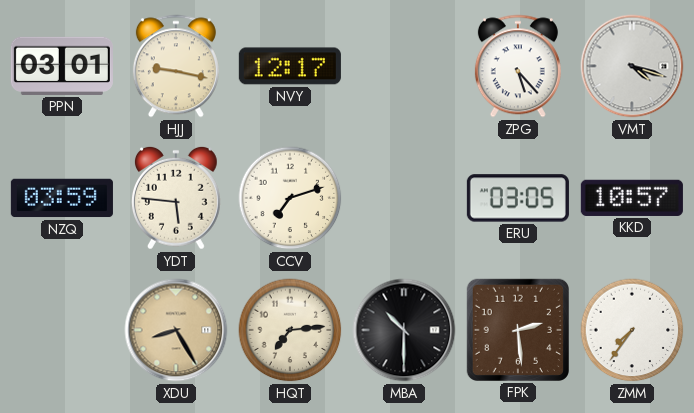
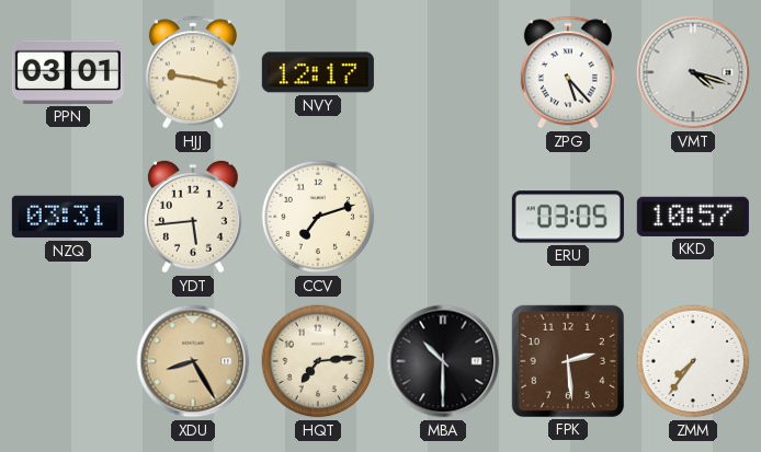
NZQ: 03:59 -> 03:31 (68, 217)
YDT: 5:46 -> 5:44 (193, 217)
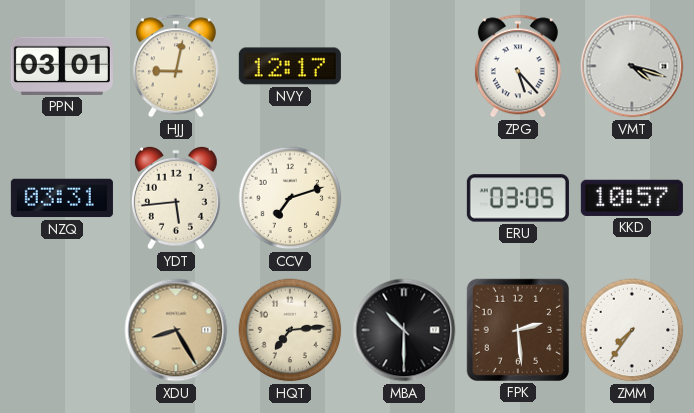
HJJ: 9:17 -> 9:02 (176, 66)
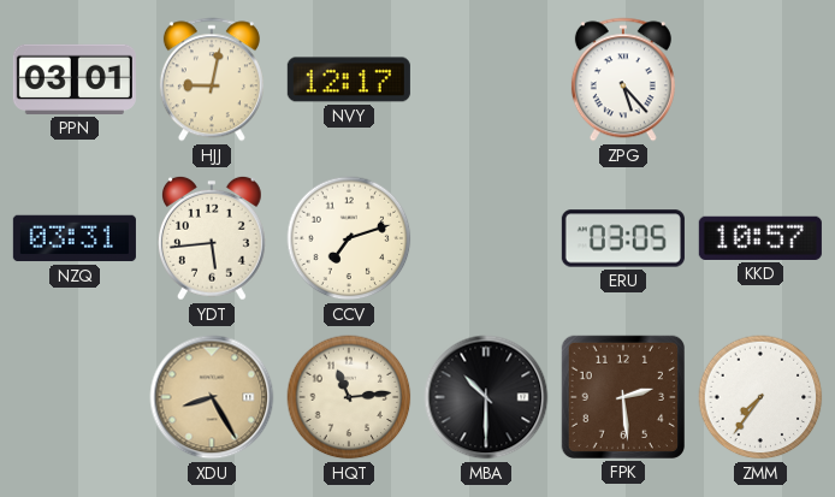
VMT: 4:18 -> none (632, 66)
HQT: 7:14 -> 11:14 (349, 397)
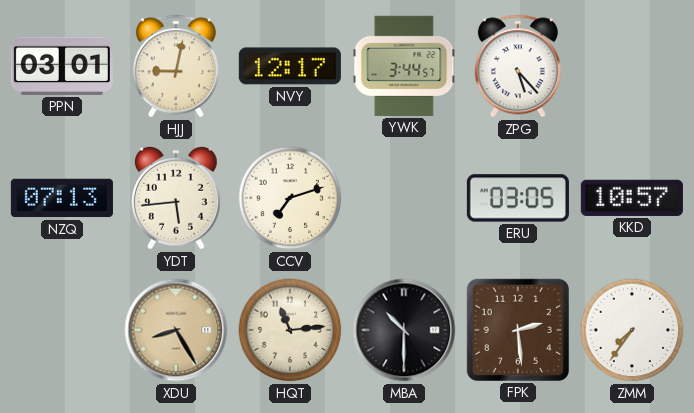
YWK: none -> 3:44 (404, 66)
NZQ: 03:31 -> 07:13 (62, 198)
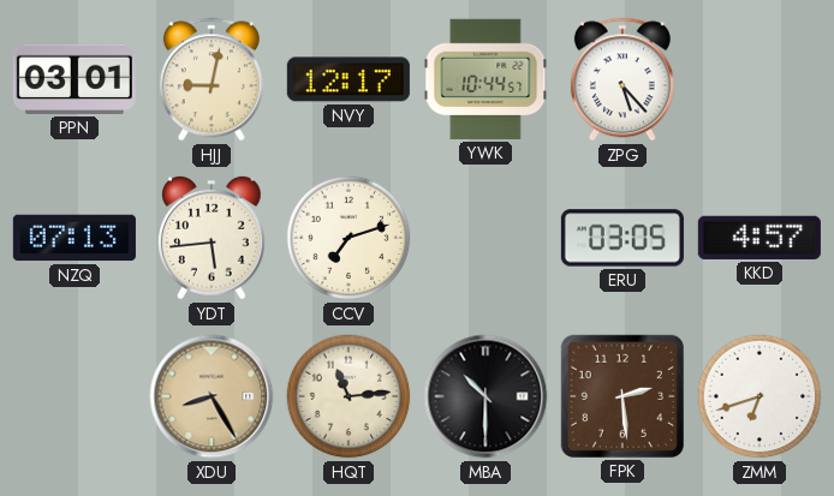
YWK: 3:44 -> 10:44 (485, 79)
KKD: 10:57 -> 4:57 (759, 238)
ZMM: 7:36 -> 6:42 (759, 396)
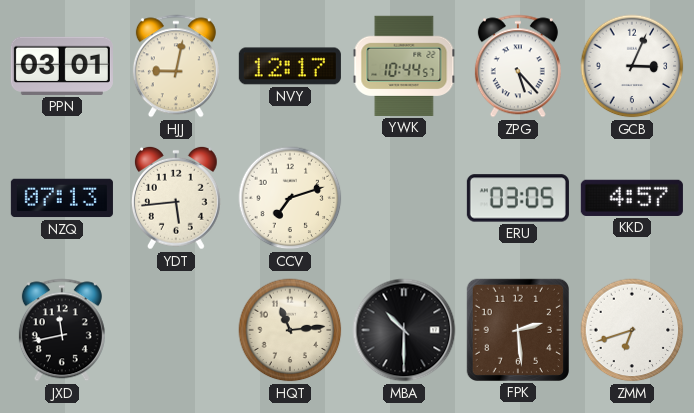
GCB: none -> 3:04 (632, 66)
JXD: none -> 11:43 (62, 330)
XDU: 8:25 -> none (212, 396)
